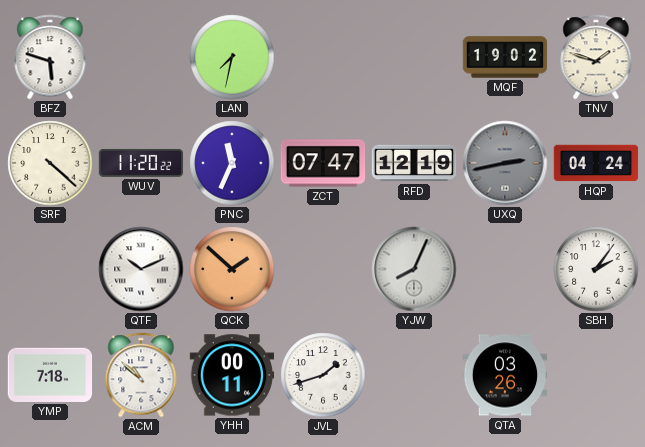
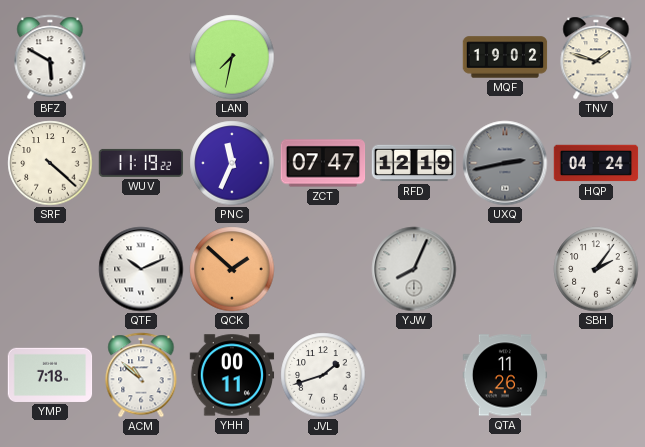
BFZ: 5:48 -> 5:50 (50, 57)
WUV: 11:20 -> 11:19 (141, 163)
QTA: 03:26 -> 11:26 (505, 375)
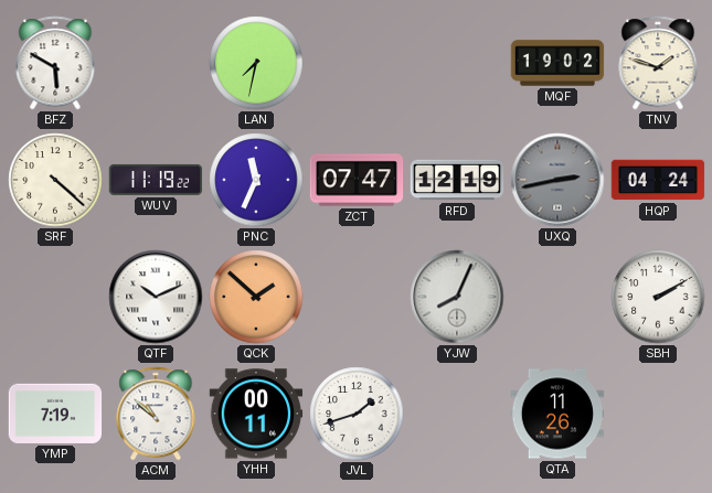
SBH: 2:06 -> 2:10 (658, 297)
YMP: 7:18 -> 7:19 (55, 414)
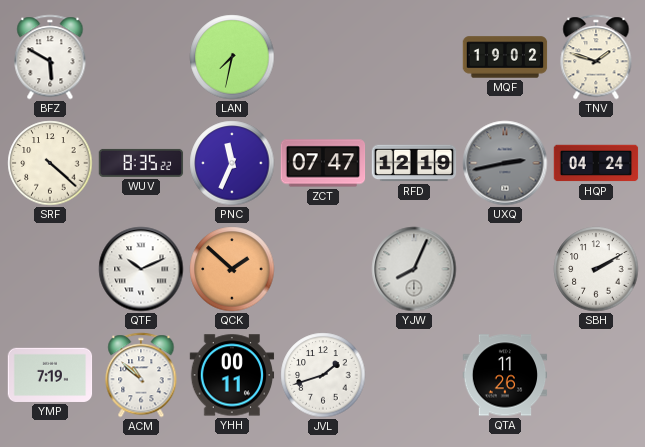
WUV: 11:19 -> 8:35 (141, 163)
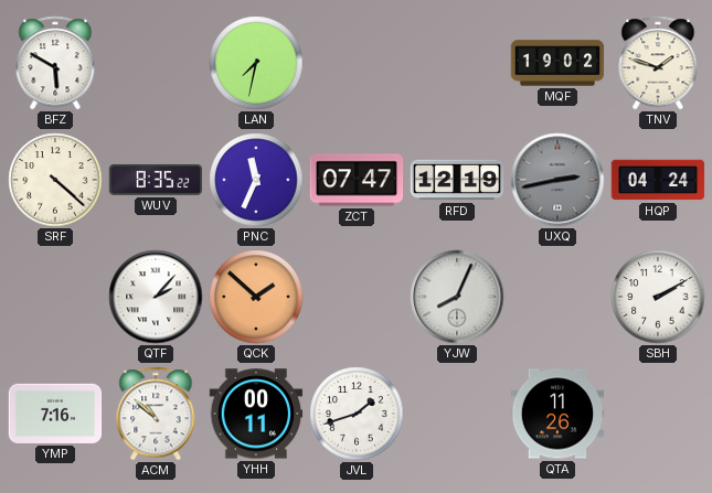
QTF: 10:11 -> 2:07 (156, 297)
YMP: 7:19 -> 7:16 (55, 414)
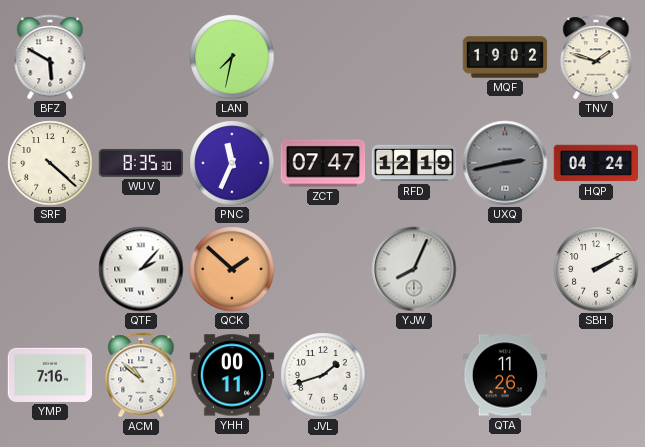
WUV: 8:35:22 -> 8:35:30 (141, 163)
